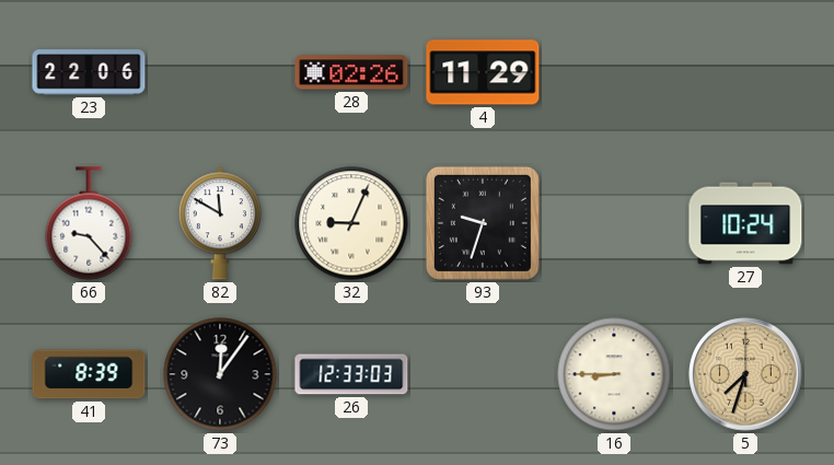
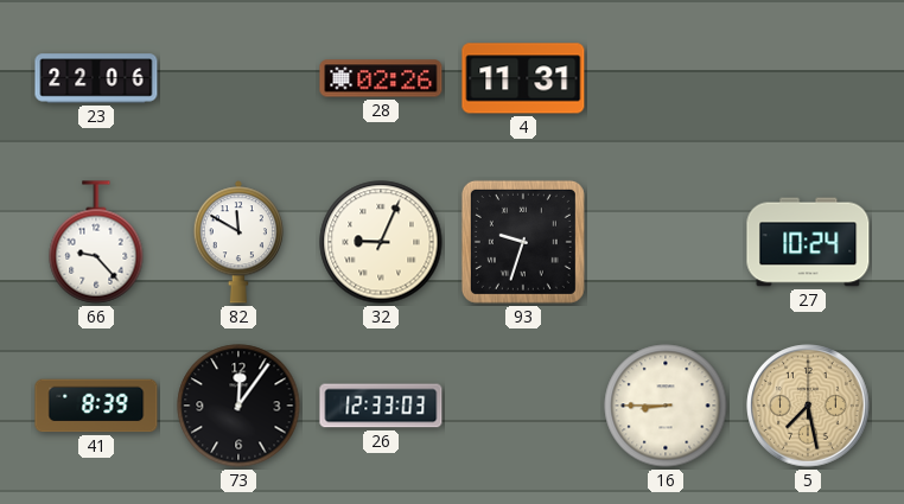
4: 11:29 -> 11:31 (523, 78)
5: 7:33 -> 7:28 (808, 406)
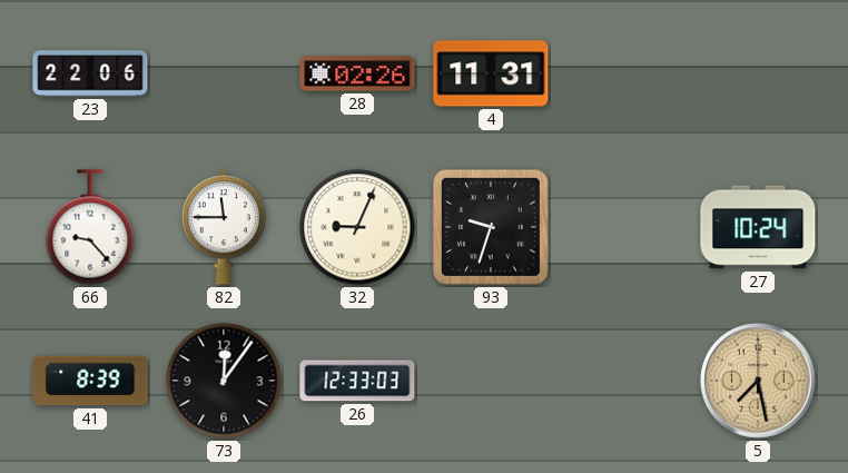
82: 11:50 -> 11:45 (224, 227)
16: 8:45 -> none (666, 406)
